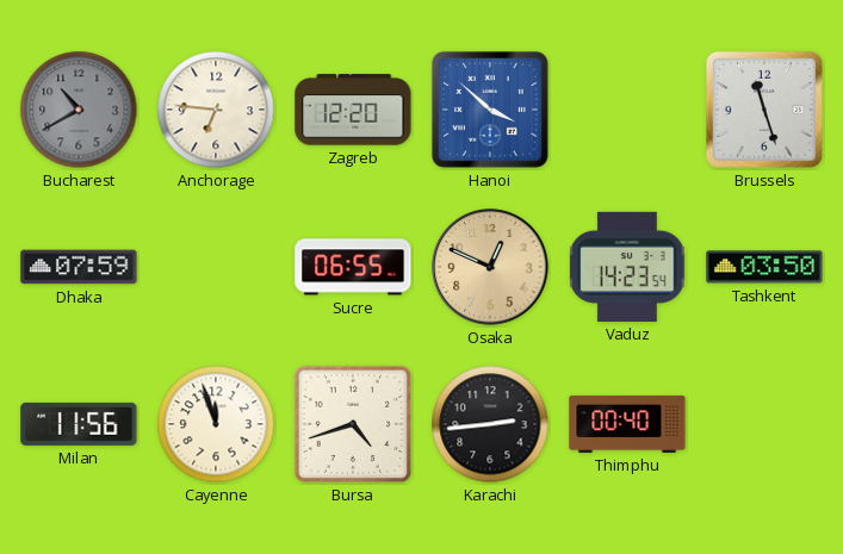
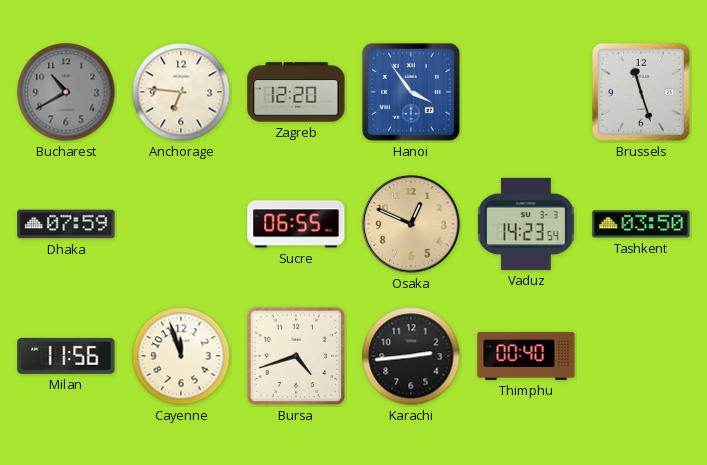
Hanoi: 3:52 -> 3:54 (411, 92)
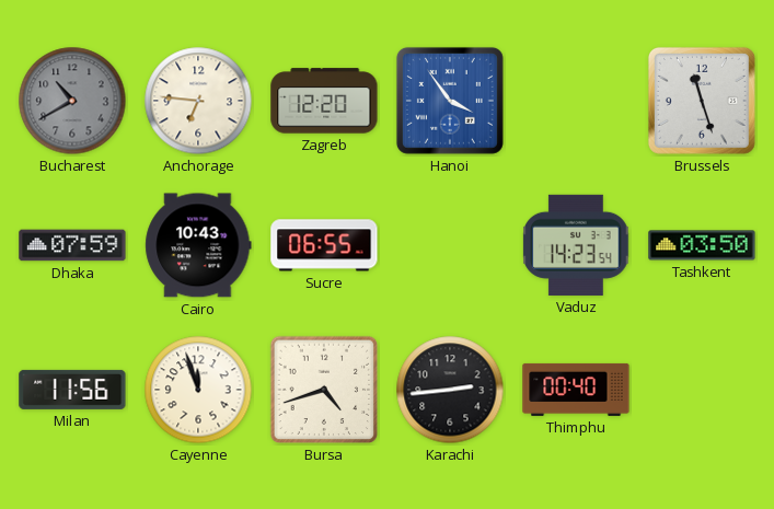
Cairo: none -> 10:43 (198, 245)
Osaka: 12:49 -> none (411, 224)
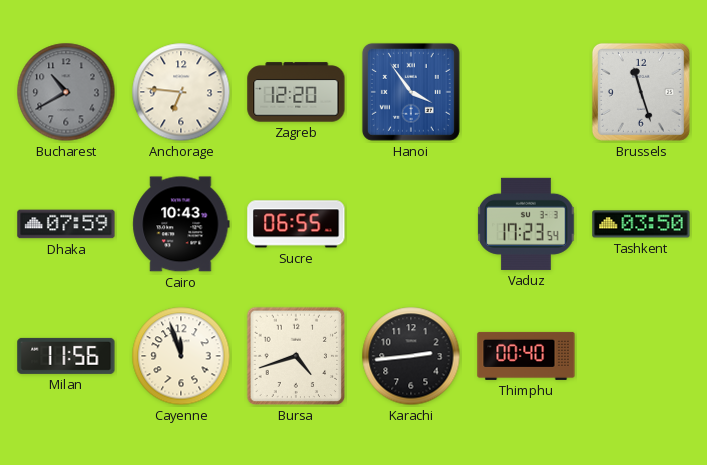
Vaduz: 14:23 -> 17:23 (526, 224)
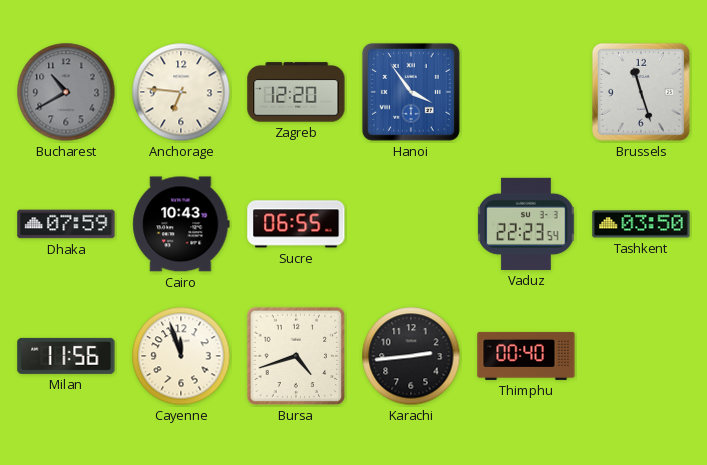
Vaduz: 17:23 -> 22:23 (526, 224)
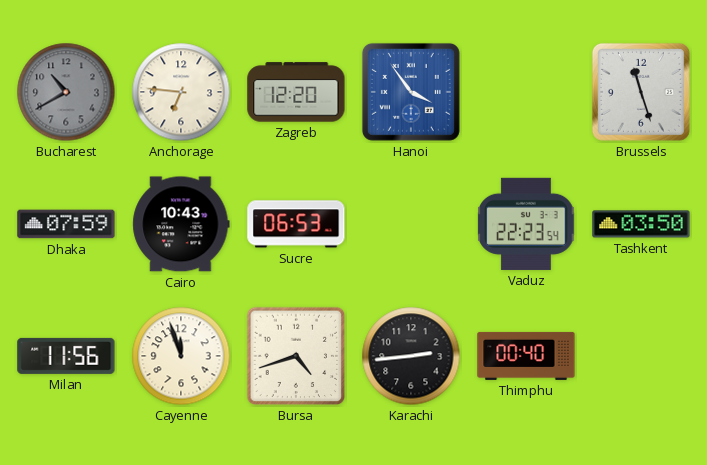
Sucre: 06:55 -> 06:53 (296, 224)
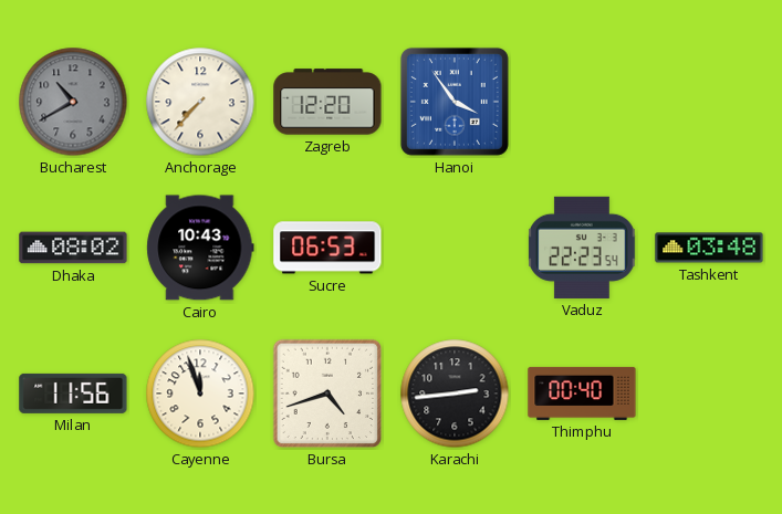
Anchorage: 6:46 -> 7:37 (200, 102)
Brussels: 11:27 -> none (641, 92)
Dhaka: 07:59 -> 08:02 (73, 248)
Tashkent: 03:50 -> 03:48 (709, 248)
